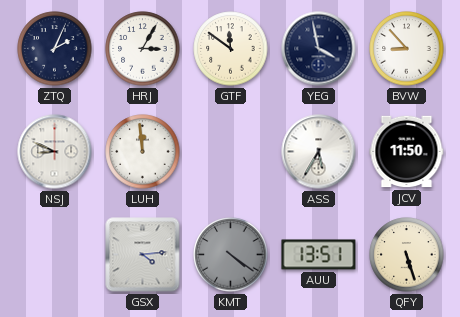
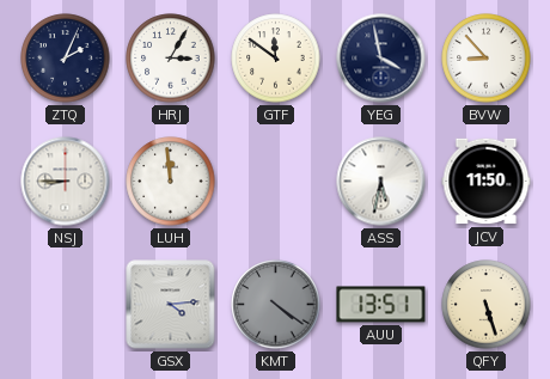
NSJ: 8:49 -> 8:45 (66, 182)
ASS: 5:35 -> 5:32 (381, 182)
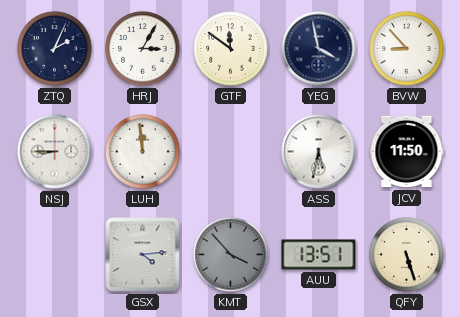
KMT: 4:21 -> 3:53 (231, 255)
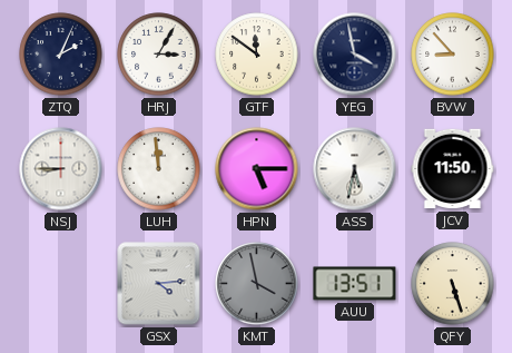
HPN: none -> 5:15 (257, 169)
KMT: 3:53 -> 3:58 (257, 284)
